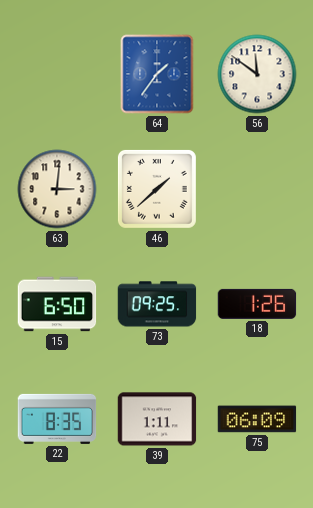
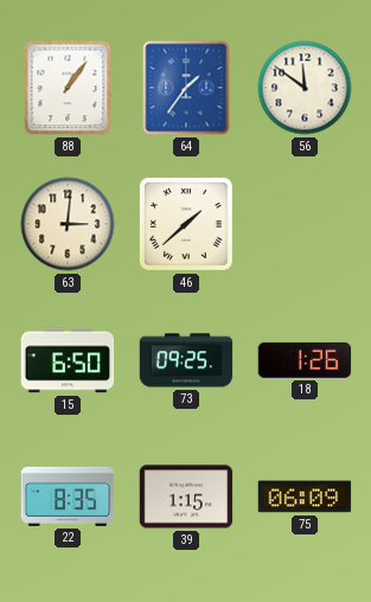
88: none -> 1:06 (68, 88)
39: 1:11 -> 1:15 (186, 497)
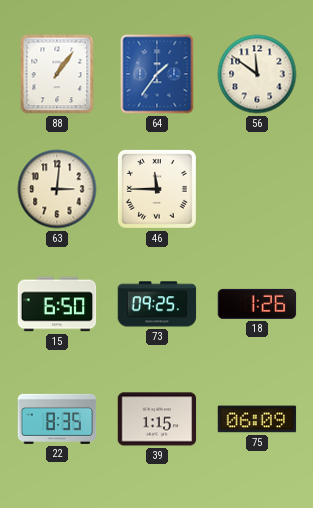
46: 1:38 -> 11:45 (157, 189)
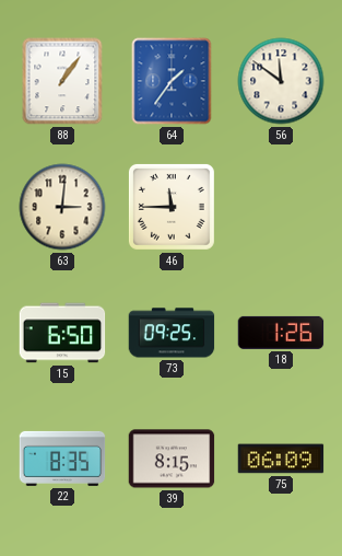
39: 1:15 -> 8:15 (172, 459)
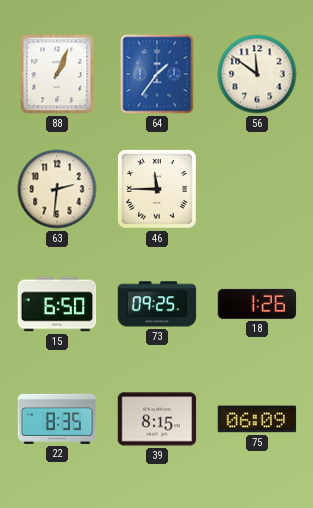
88: 1:06 -> 1:04 (57, 74)
63: 3:01 -> 2:31 (57, 189)
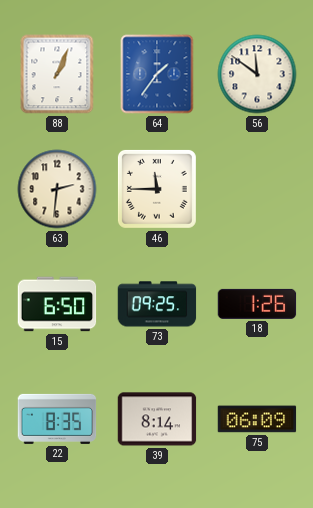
39: 8:15 -> 8:14 (157, 419)
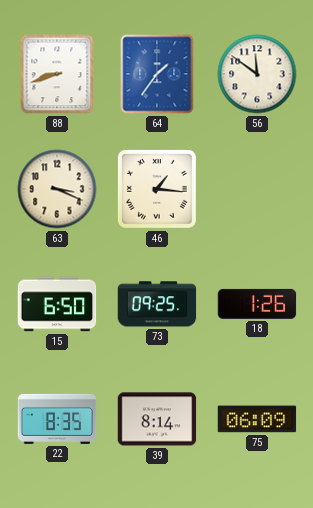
88: 1:04 -> 8:42 (57, 74)
63: 2:31 -> 3:19 (57, 189)
46: 11:45 -> 1:16 (157, 189)
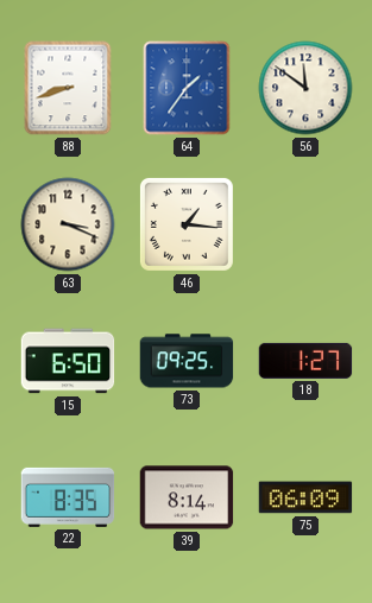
18: 1:26 -> 1:27 (305, 361)
